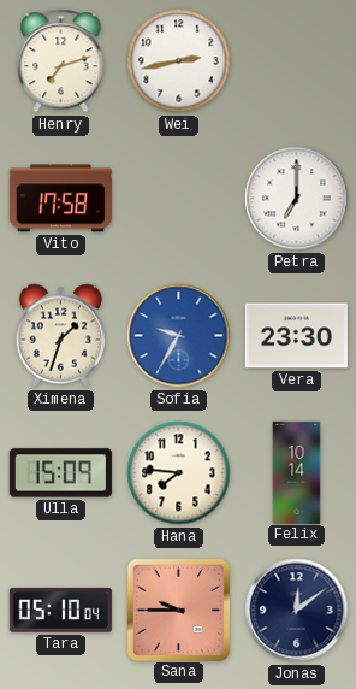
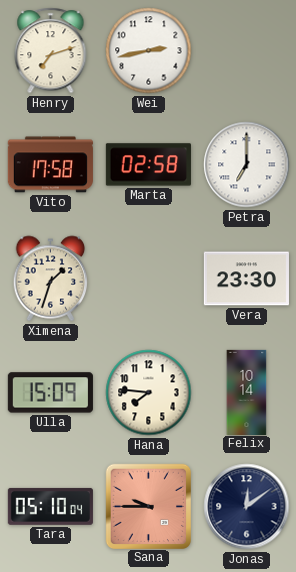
Marta: none -> 02:58 (148, 165)
Sofia: 9:35 -> none (179, 336)
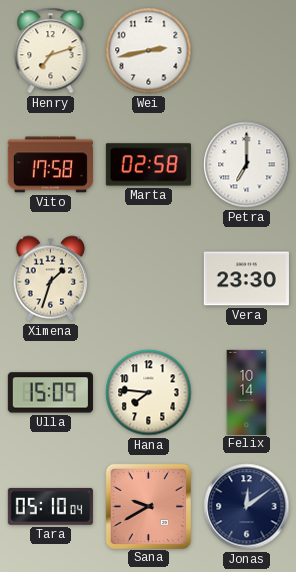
Sana: 9:45 -> 9:40 (148, 506)
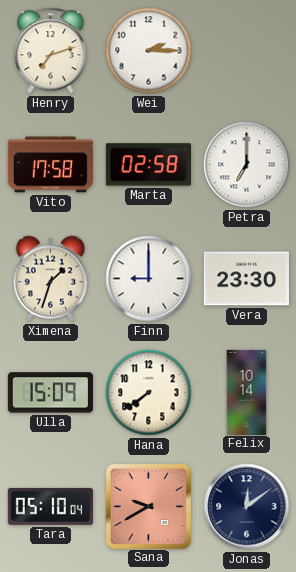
Wei: 2:43 -> 2:15 (149, 51)
Finn: none -> 9:00 (149, 279)
Hana: 7:46 -> 7:39 (149, 393)
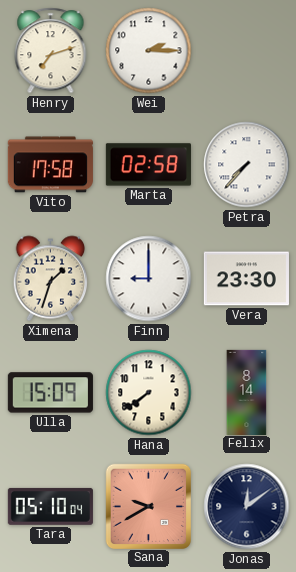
Petra: 7:00 -> 7:37 (247, 165)
Felix: 10:14 -> 8:14 (247, 392)
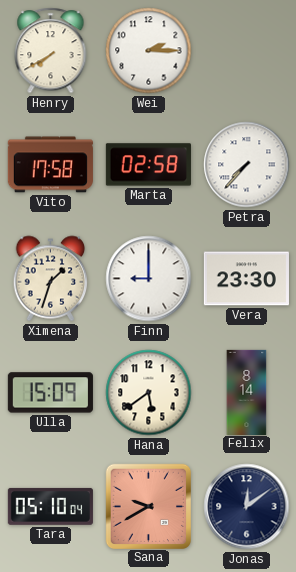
Henry: 7:12 -> 7:40 (51, 51)
Hana: 7:39 -> 5:39 (149, 393)
